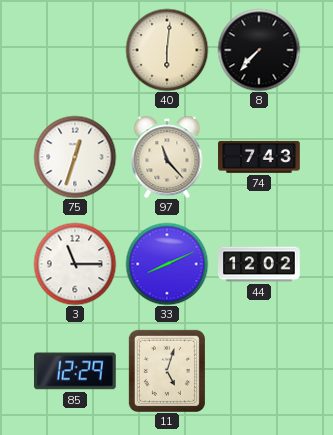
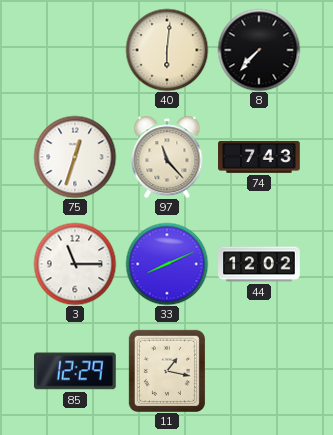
11: 5:03 -> 1:17 (167, 371)
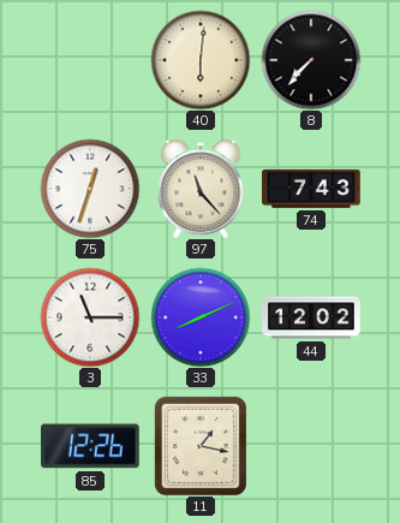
85: 12:29 -> 12:26 (91, 446)
